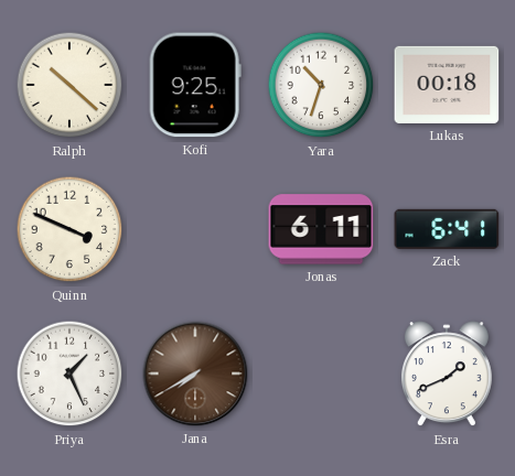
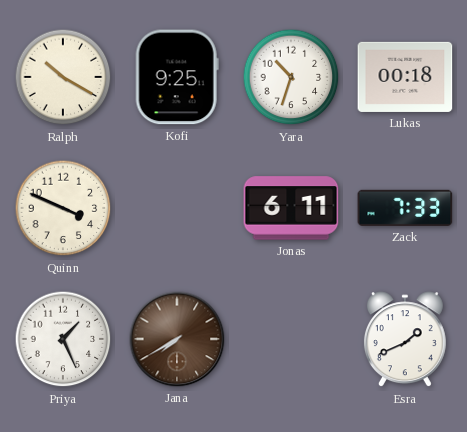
Ralph: 10:22 -> 10:20 (63, 77)
Zack: 6:41 -> 7:33 (405, 208)
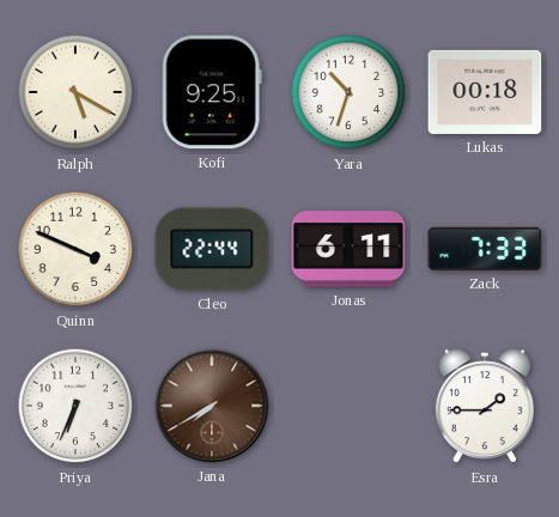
Ralph: 10:20 -> 5:20 (75, 92)
Cleo: none -> 22:44 (212, 249)
Priya: 1:26 -> 6:34 (75, 406)
Esra: 1:41 -> 1:45 (485, 407)
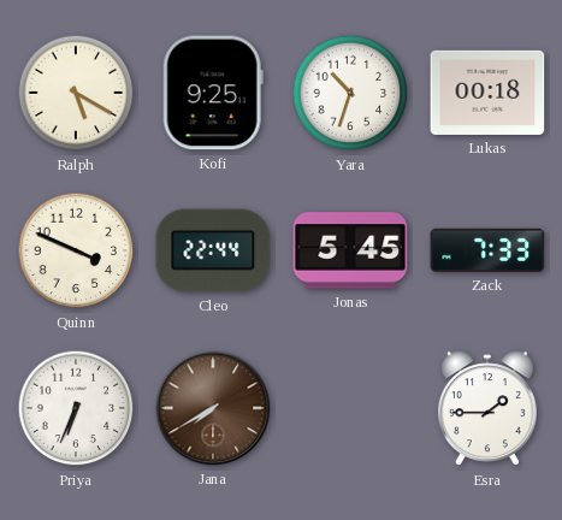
Jonas: 6:11 -> 5:45 (350, 250)
